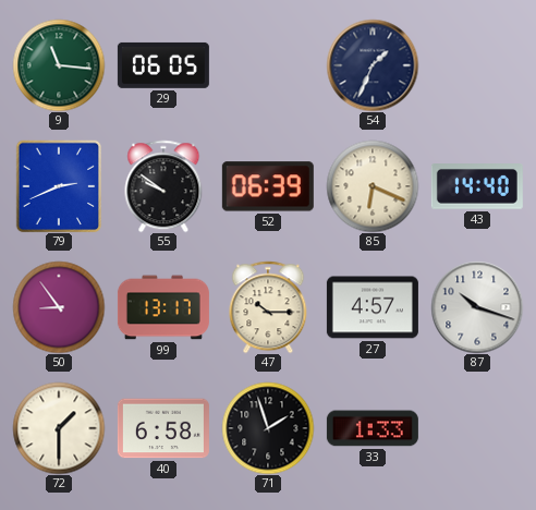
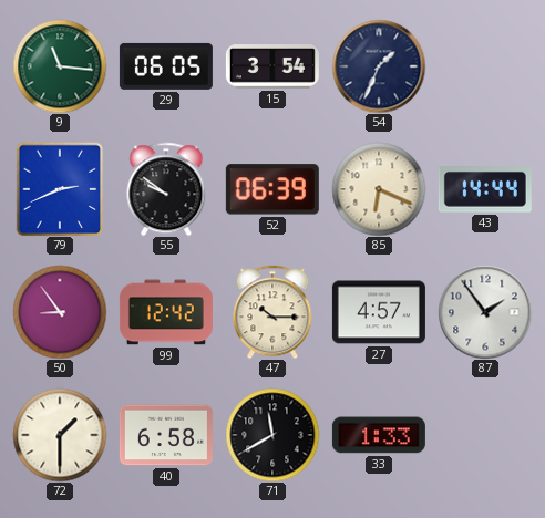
15: none -> 3:54 (272, 66)
43: 14:40 -> 14:44 (485, 190)
99: 13:17 -> 12:42 (166, 312)
87: 10:18 -> 1:54 (485, 312)
71: 1:57 -> 11:40 (272, 435)
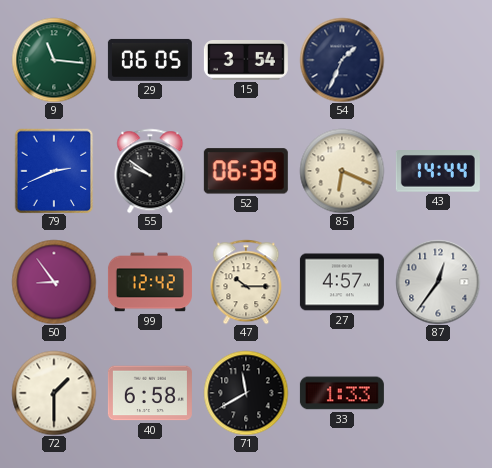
87: 1:54 -> 12:36 (438, 282)
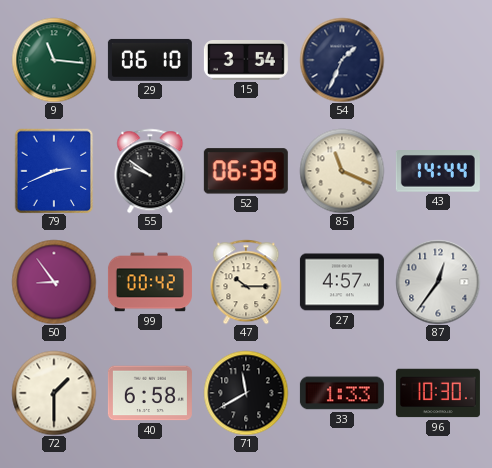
29: 06:05 -> 06:10 (150, 60)
85: 6:19 -> 11:19 (342, 171)
99: 12:42 -> 00:42 (150, 282)
96: none -> 10:30 (438, 393)
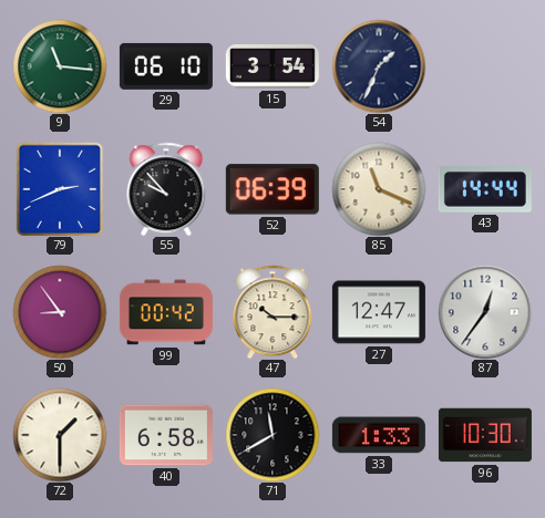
55: 9:51 -> 9:53 (166, 189)
27: 4:57 -> 12:47 (379, 312)
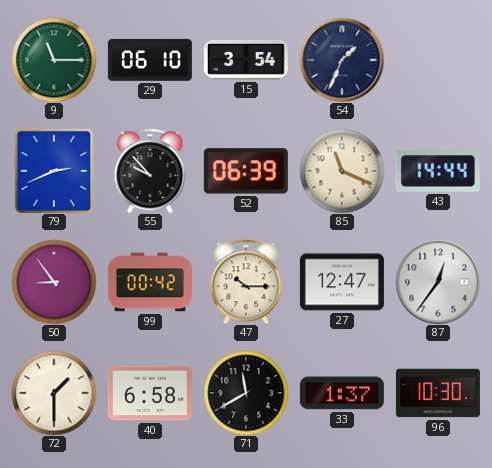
9: 11:16 -> 11:15 (54, 60)
33: 1:33 -> 1:37 (342, 393)
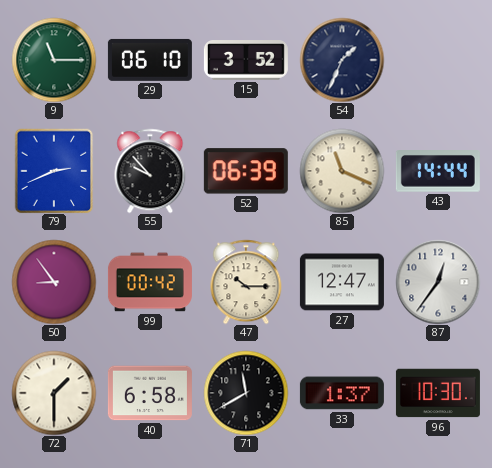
15: 3:54 -> 3:52 (246, 60)
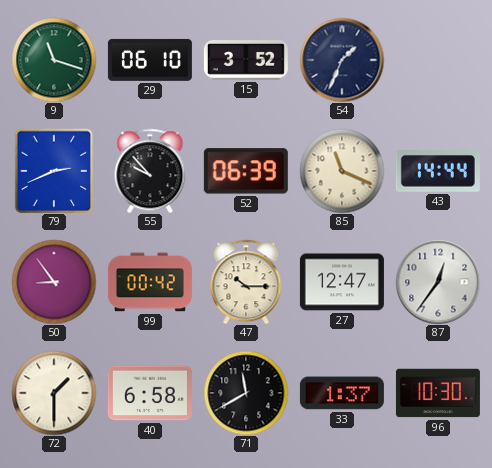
9: 11:15 -> 11:18 (54, 60)
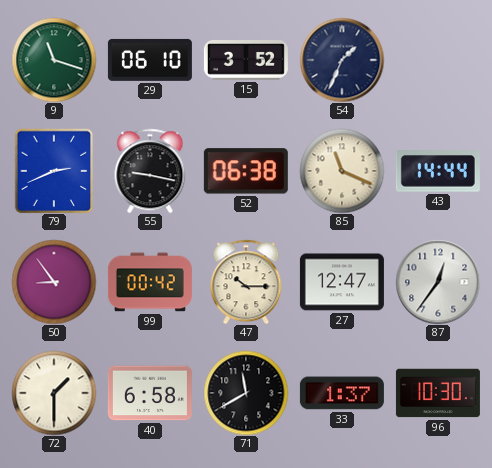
55: 9:53 -> 9:17 (150, 171)
52: 06:39 -> 06:38 (246, 171)
